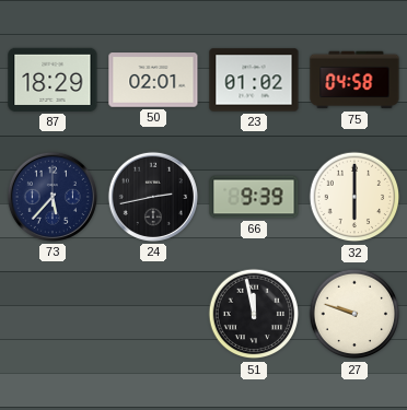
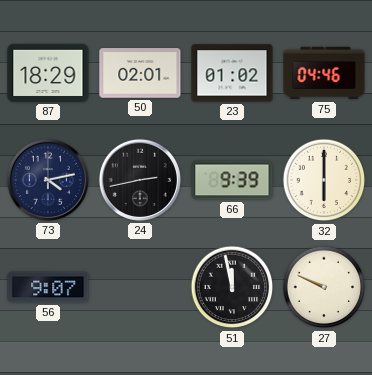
75: 04:58 -> 04:46 (324, 73)
73: 5:37 -> 4:13 (48, 180)
56: none -> 9:07 (48, 287)
27: 9:48 -> 9:49 (324, 287)
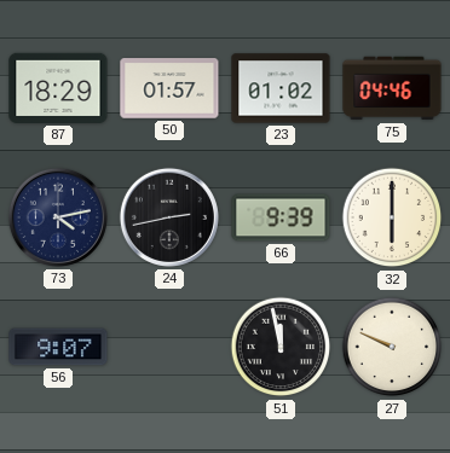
50: 02:01 -> 01:57 (169, 88)
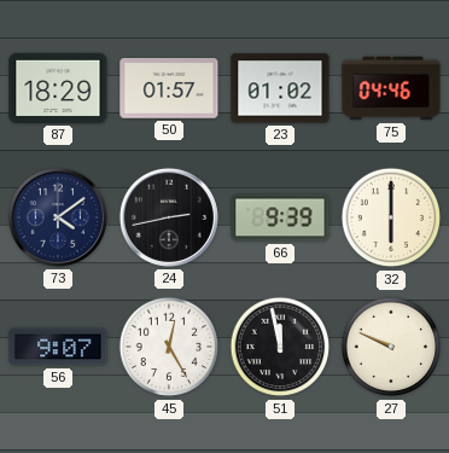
73: 4:13 -> 4:09 (58, 217)
45: none -> 12:25 (169, 347)
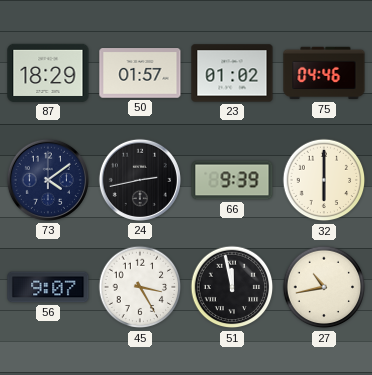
45: 12:25 -> 3:25 (140, 287)
27: 9:49 -> 10:43 (324, 287)
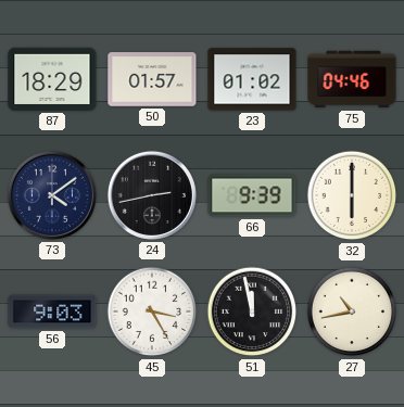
56: 9:07 -> 9:03 (52, 311)
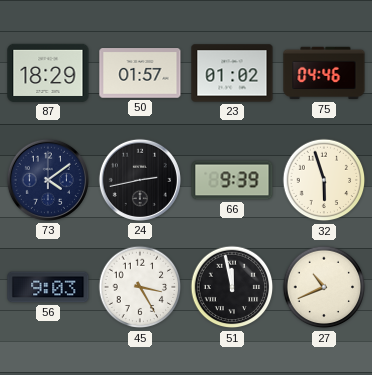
32: 6:00 -> 5:57 (324, 180)
27: 10:43 -> 10:41 (324, 287)
